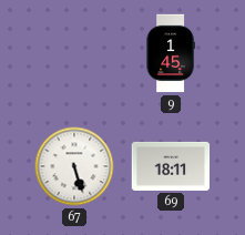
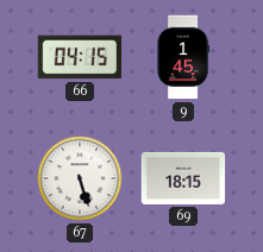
66: none -> 04:15 (79, 57)
69: 18:11 -> 18:15 (183, 178)
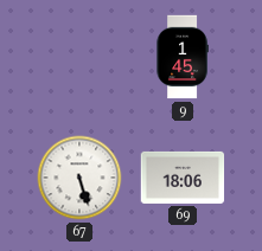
66: 04:15 -> none (79, 57)
69: 18:15 -> 18:06 (183, 178)
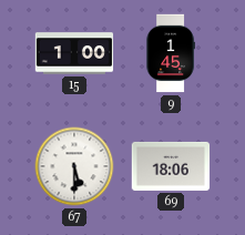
15: none -> 1:00 (74, 53)
67: 5:27 -> 5:30 (74, 166)
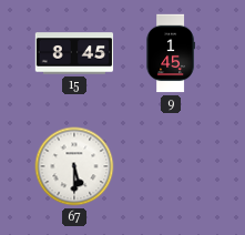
15: 1:00 -> 8:45 (74, 53)
69: 18:06 -> none (171, 166)
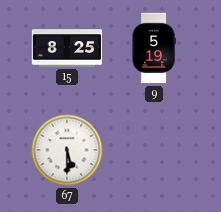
15: 8:45 -> 8:25 (67, 48)
9: 1:45 -> 5:19 (154, 48)
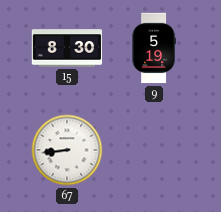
15: 8:25 -> 8:30 (67, 48)
67: 5:30 -> 8:44 (67, 150)
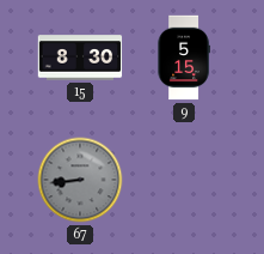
9: 5:19 -> 5:15 (184, 58)
67 dial: white -> grey (80, 180)
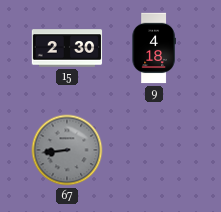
15: 8:30 -> 2:30 (67, 48)
9: 5:15 -> 4:18 (154, 48)
